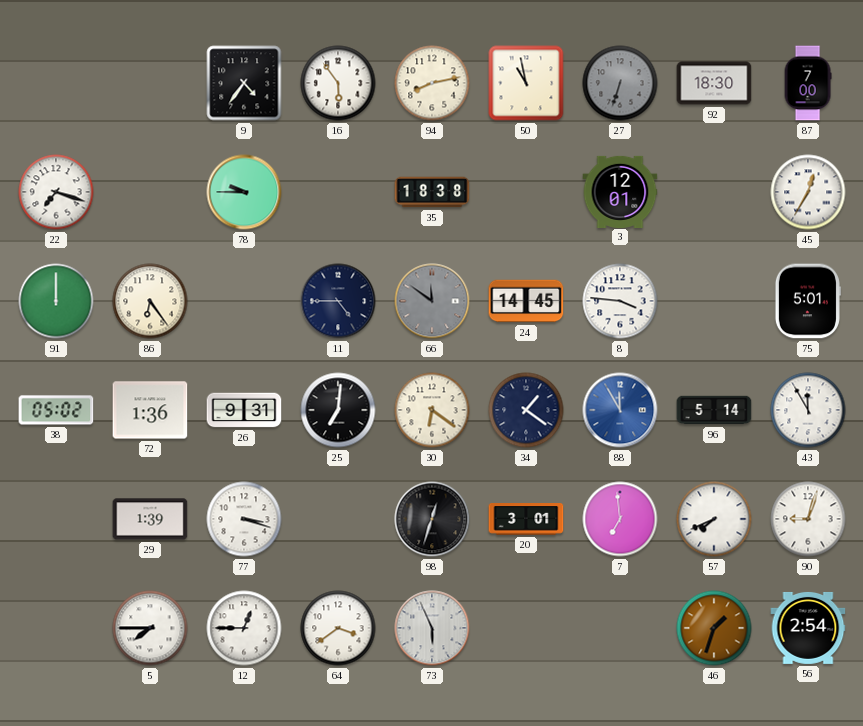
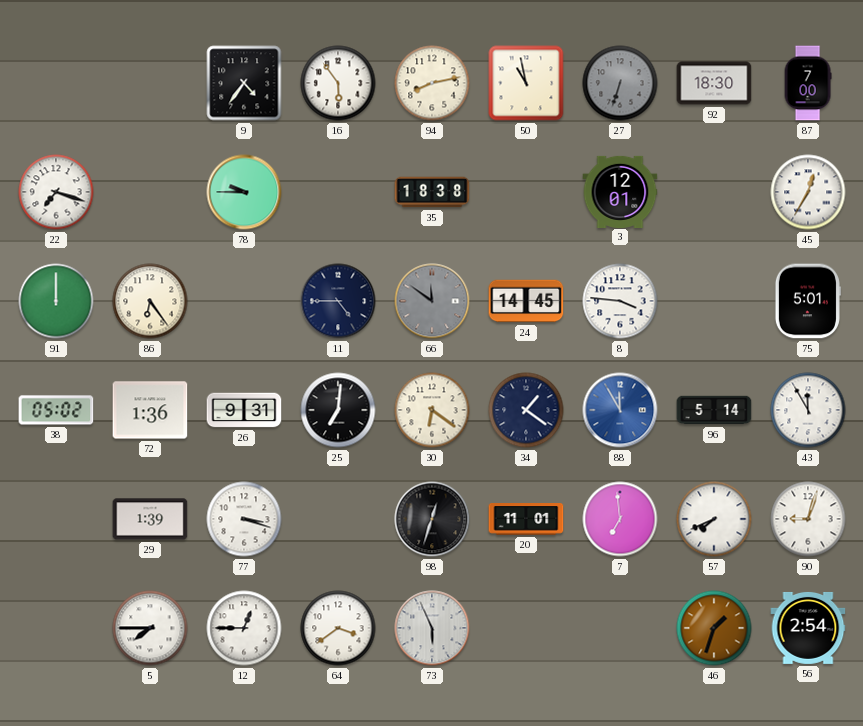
20: 3:01 -> 11:01 (526, 520)
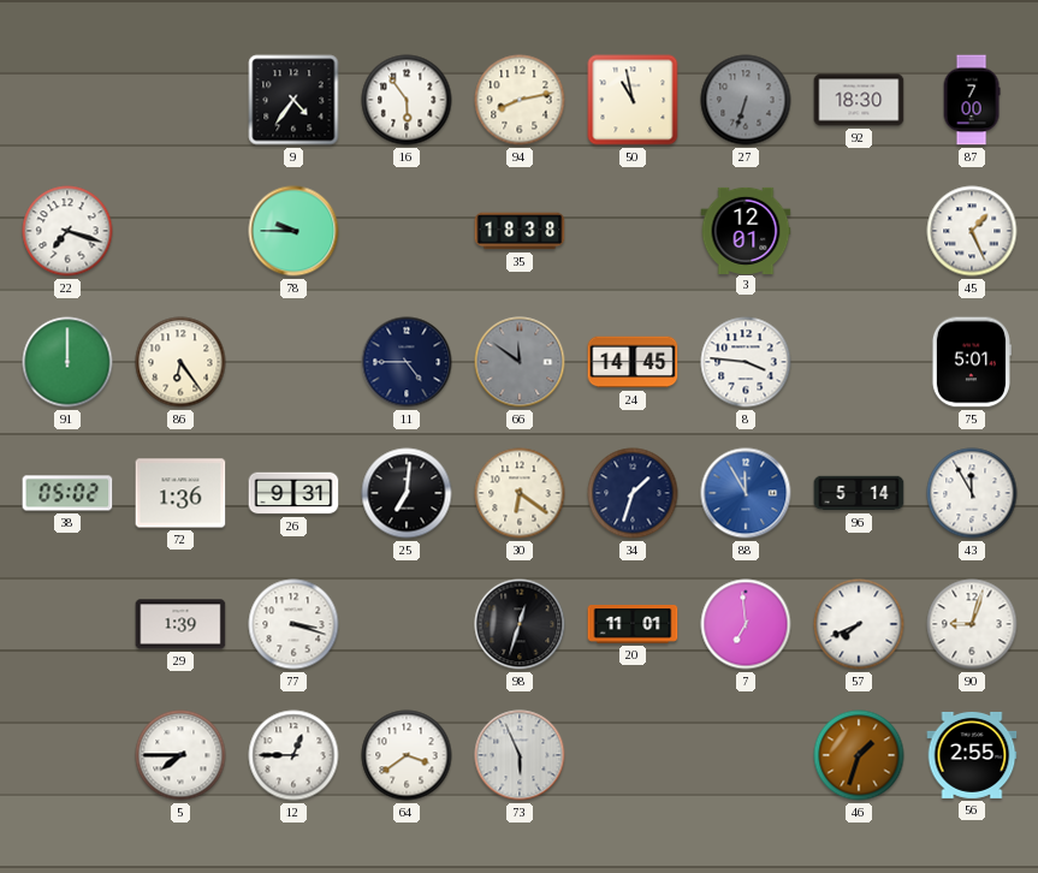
45: 12:35 -> 1:26 (972, 231)
34: 1:21 -> 1:33 (633, 493)
56: 2:54 -> 2:55 (972, 755)
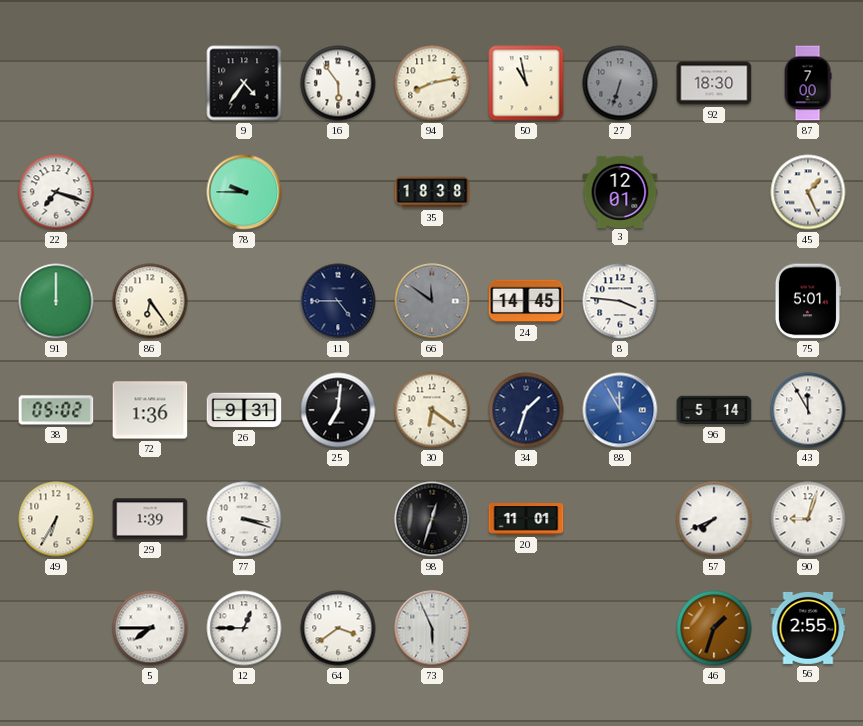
49: none -> 6:35 (56, 519)
7: 6:59 -> none (746, 624)
